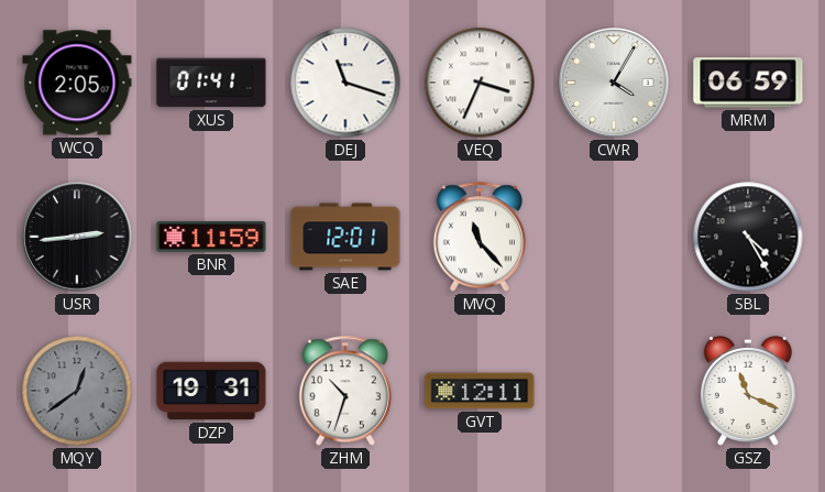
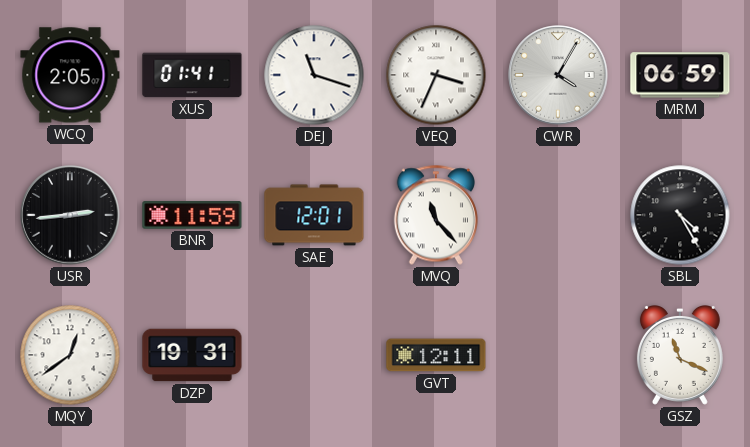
MQY dial: grey -> white (70, 355)
ZHM: 10:33 -> none (345, 391)
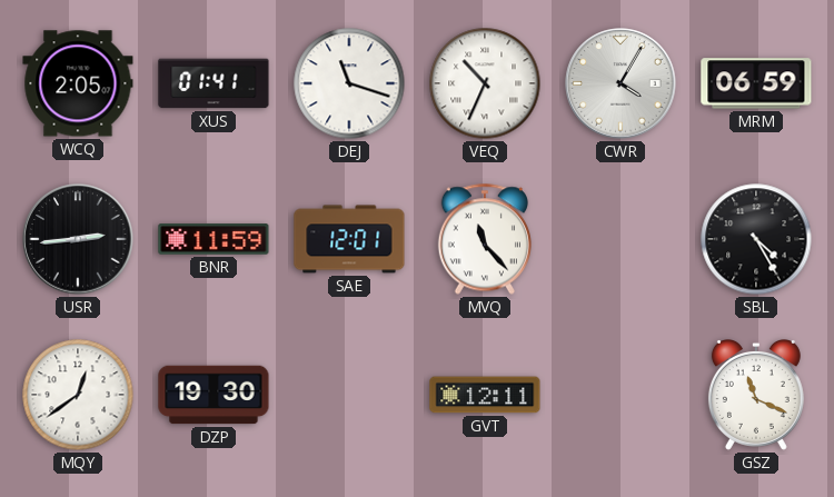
VEQ: 3:34 -> 10:34 (485, 83)
DZP: 19:31 -> 19:30 (214, 395)
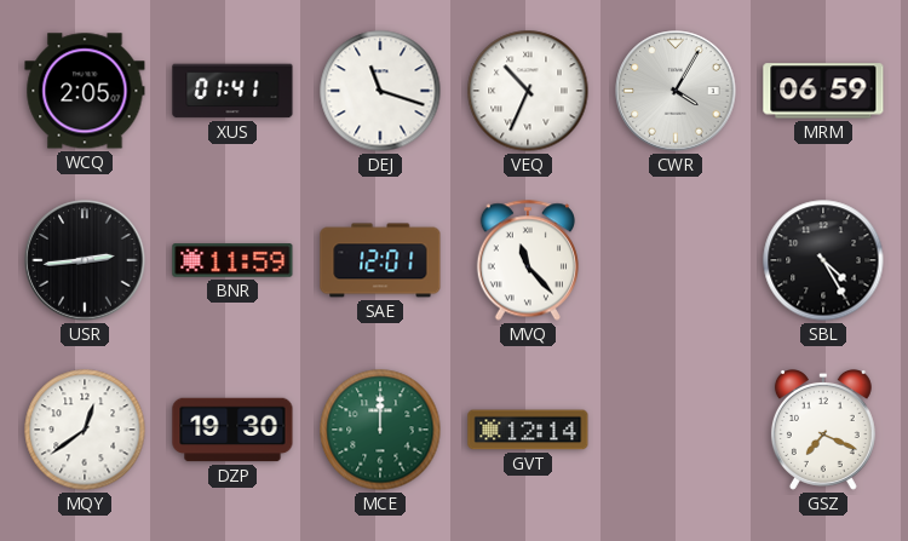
MCE: none -> 12:00 (380, 430)
GVT: 12:11 -> 12:14 (528, 430)
GSZ: 11:19 -> 7:19 (823, 431)
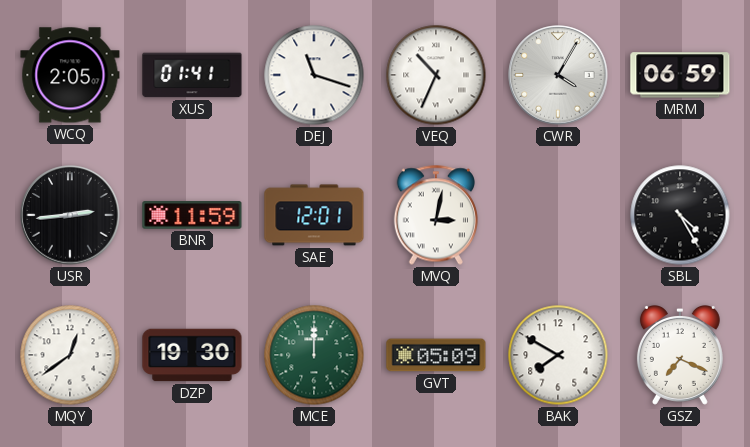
MVQ: 11:23 -> 3:02 (436, 215)
GVT: 12:14 -> 05:09 (436, 355)
BAK: none -> 7:50 (558, 355)
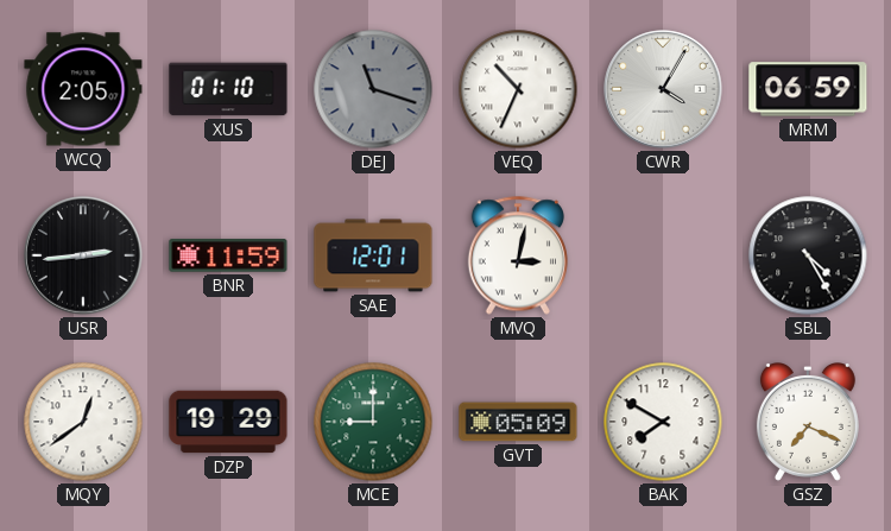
XUS: 01:41 -> 01:10 (228, 89)
DEJ dial: white -> grey (373, 89)
DZP: 19:30 -> 19:29 (228, 422)
MCE: 12:00 -> 9:00 (373, 422)
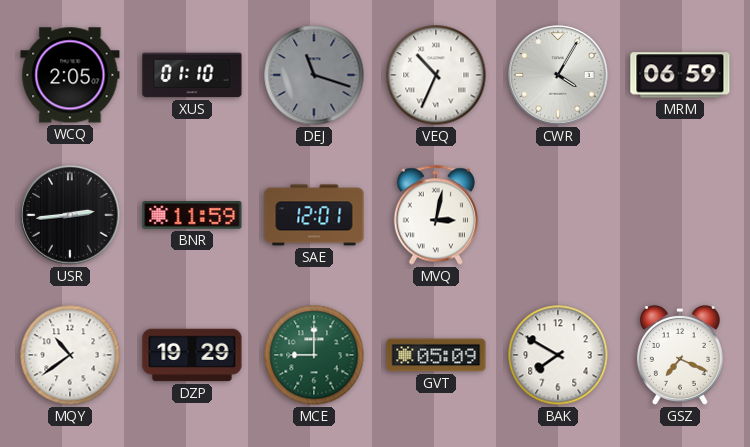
SBL: 4:25 -> none (808, 255)
MQY: 12:39 -> 10:39 (70, 355)
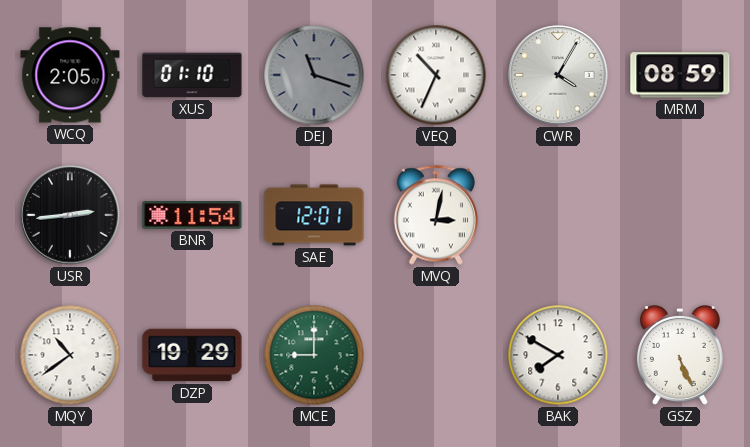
MRM: 06:59 -> 08:59 (680, 75)
BNR: 11:59 -> 11:54 (192, 215)
GVT: 05:09 -> none (436, 355)
GSZ: 7:19 -> 5:26 (680, 356)
